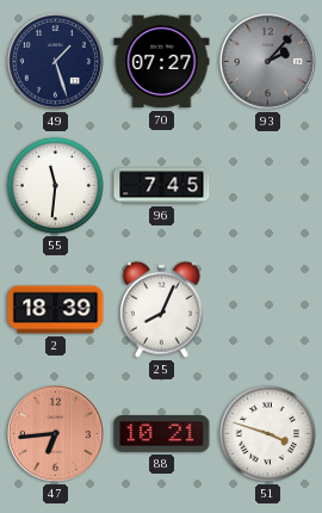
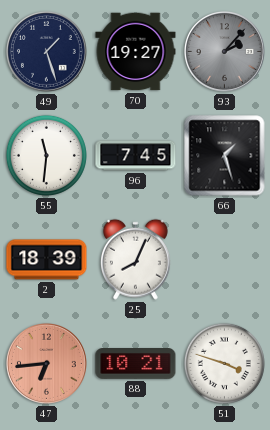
70: 07:27 -> 19:27 (136, 52)
66: none -> 1:27 (225, 156)
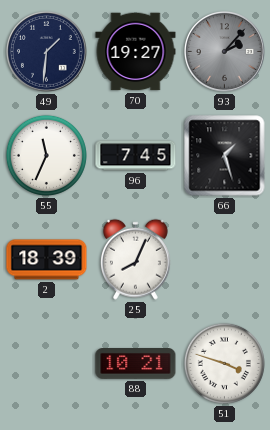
49: 1:27 -> 1:31 (46, 51)
55: 11:31 -> 11:34 (46, 155)
47: 6:44 -> none (46, 363)
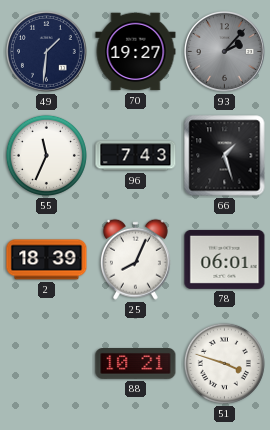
96: 7:45 -> 7:43 (136, 156)
78: none -> 06:01 (225, 259)
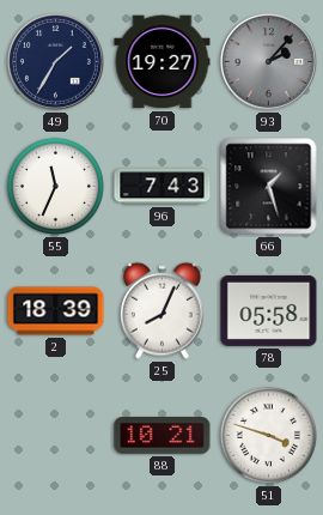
49: 1:31 -> 1:35 (55, 61)
78: 06:01 -> 05:58 (269, 310)
